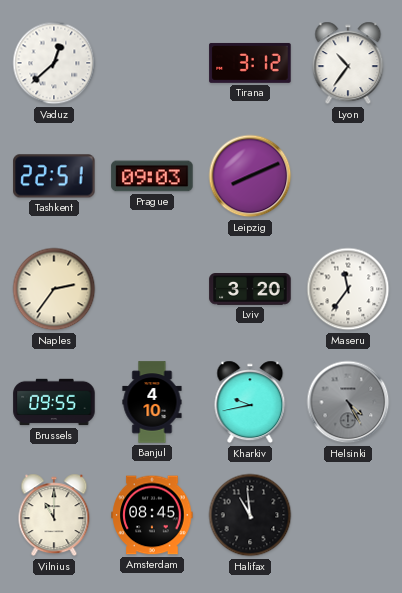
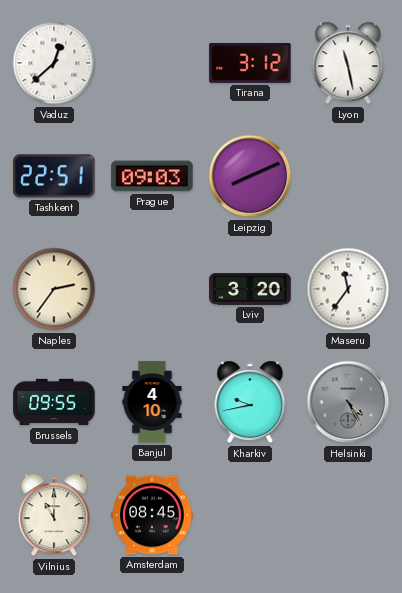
Lyon: 10:36 -> 11:28 (348, 63)
Halifax: 10:59 -> none (250, 515)
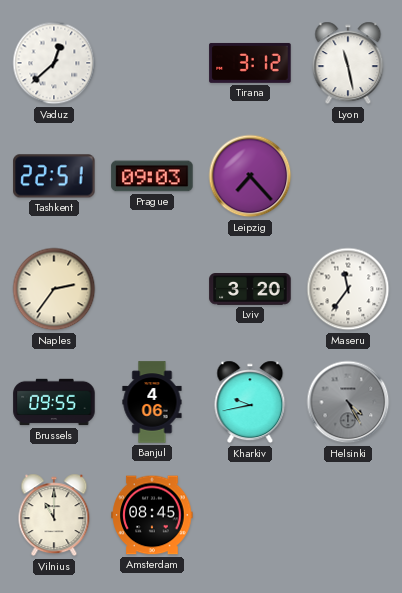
Leipzig: 8:11 -> 7:23 (250, 176)
Banjul: 4:10 -> 4:06 (152, 402)
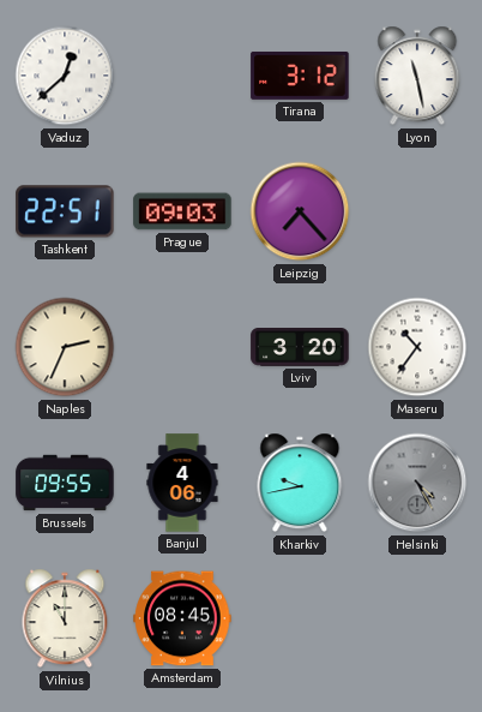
Naples: 2:36 -> 2:34 (65, 347)
Maseru: 11:36 -> 10:36 (417, 347)
